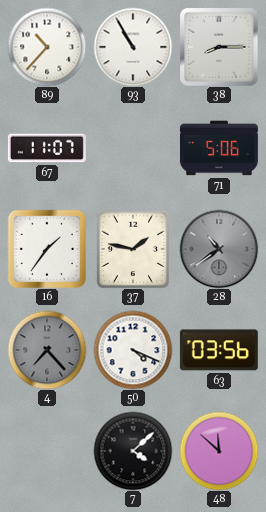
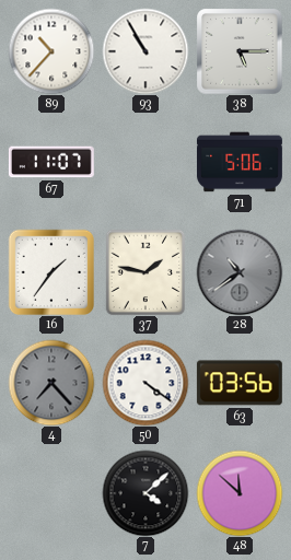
38: 8:15 -> 5:15 (240, 51)
50: 4:19 -> 4:21 (145, 383)
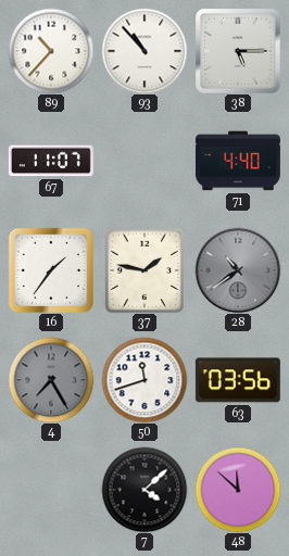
93: 10:55 -> 10:53 (144, 51)
71: 5:06 -> 4:40 (238, 161)
4: 7:23 -> 7:25 (51, 380)
50: 4:21 -> 11:42 (144, 380)
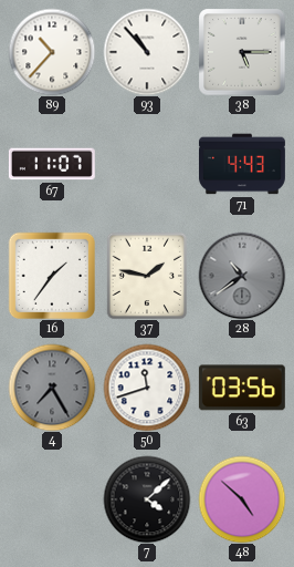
71: 4:40 -> 4:43 (242, 164)
48: 11:52 -> 4:52 (242, 499)
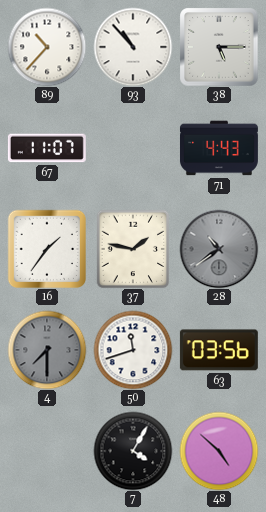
4: 7:25 -> 7:30 (47, 350)
7: 4:08 -> 4:05 (133, 451)
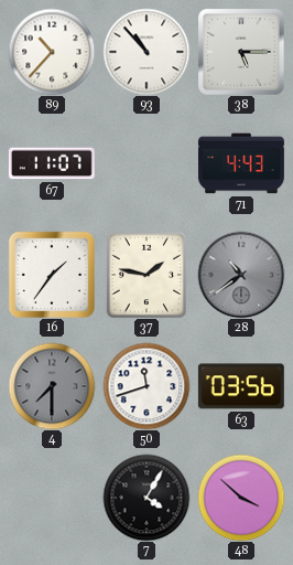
48: 4:52 -> 3:52 (241, 498)
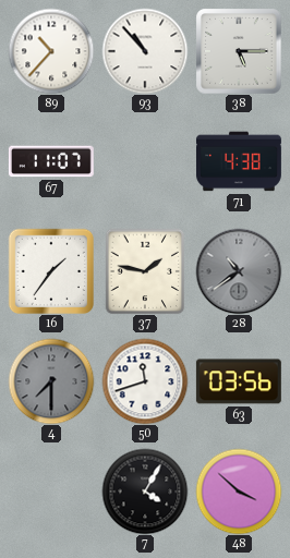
71: 4:43 -> 4:38 (239, 161)
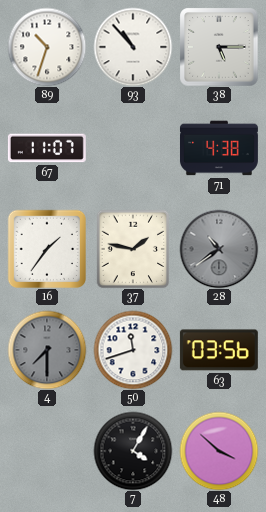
89: 10:37 -> 10:33 (47, 47)
